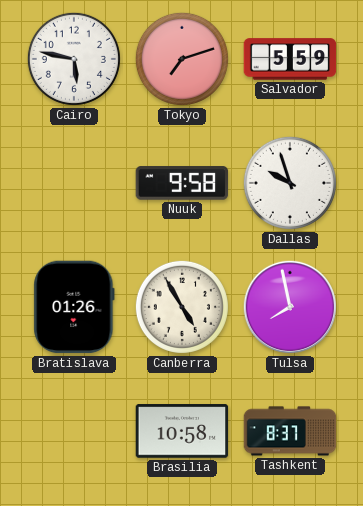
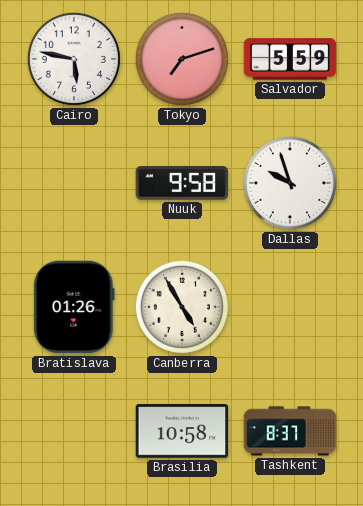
Tulsa: 7:58 -> none (290, 307)
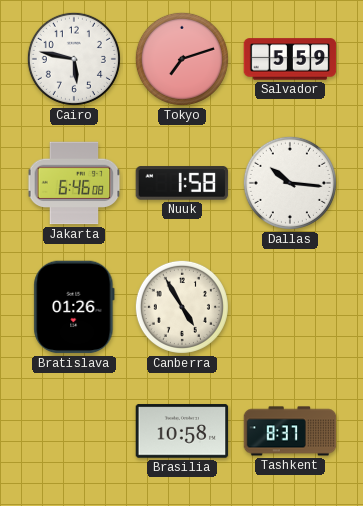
Jakarta: none -> 6:46 (74, 183)
Nuuk: 9:58 -> 1:58 (182, 183)
Dallas: 9:57 -> 10:16 (290, 183)
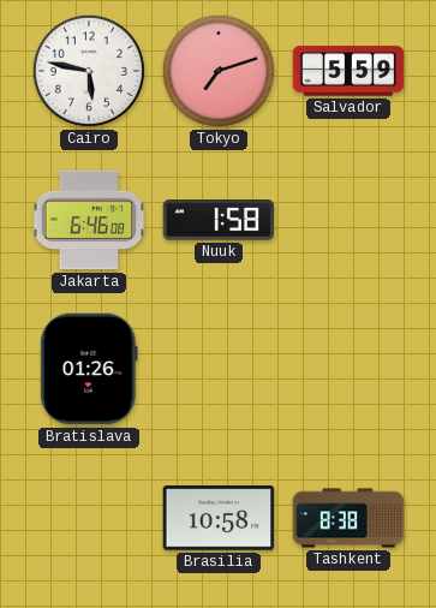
Dallas: 10:16 -> none (290, 183)
Canberra: 4:55 -> none (182, 307)
Tashkent: 8:37 -> 8:38 (348, 518)
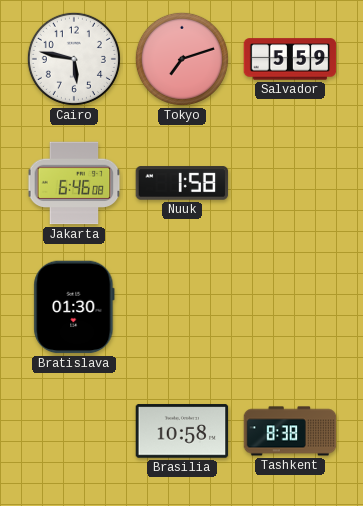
Bratislava: 01:26 -> 01:30 (74, 307)
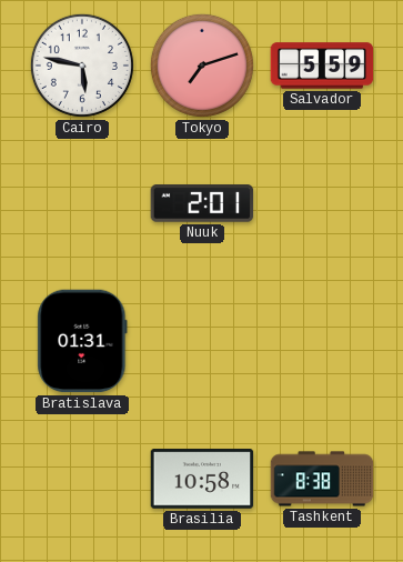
Jakarta: 6:46 -> none (74, 183)
Nuuk: 1:58 -> 2:01 (202, 203)
Bratislava: 01:30 -> 01:31 (82, 341)
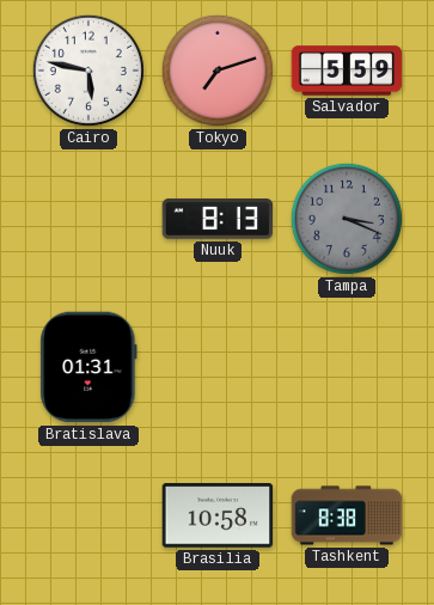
Nuuk: 2:01 -> 8:13 (218, 219)
Tampa: none -> 3:19 (347, 219)
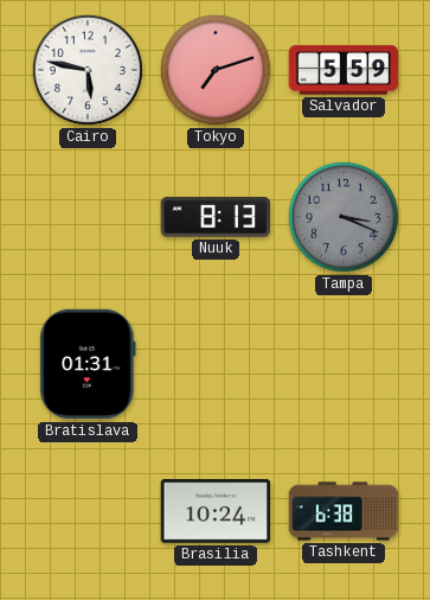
Brasilia: 10:58 -> 10:24 (216, 511)
Tashkent: 8:38 -> 6:38 (344, 511)
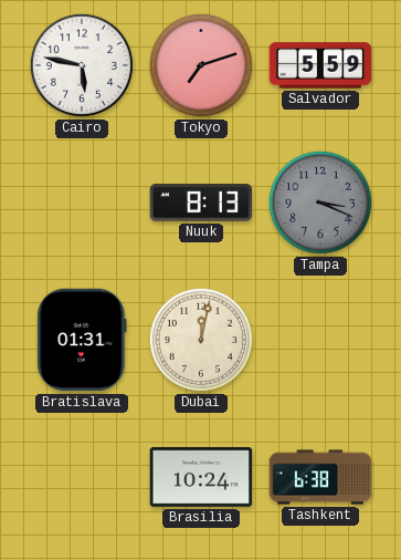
Dubai: none -> 12:02 (201, 340)
